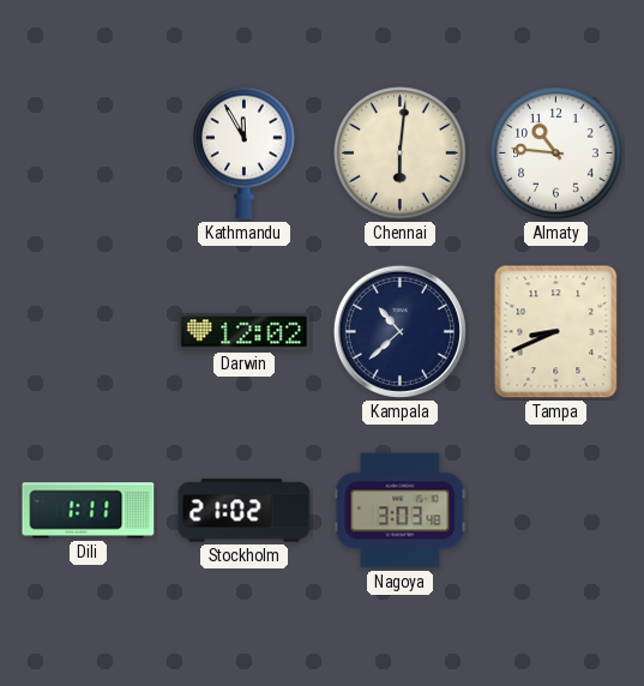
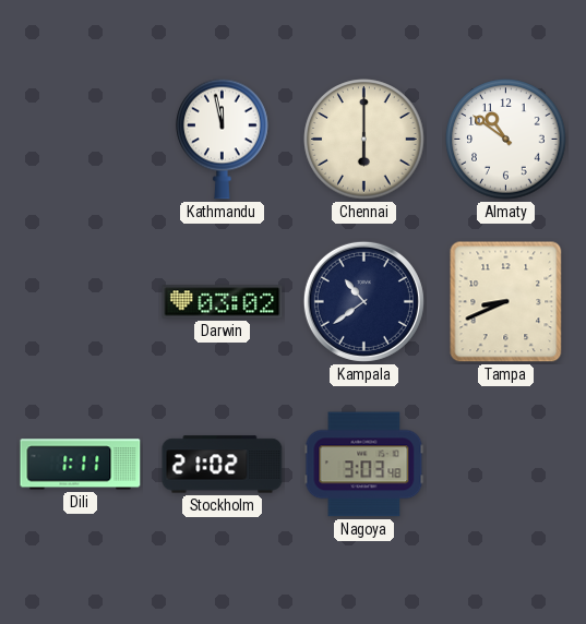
Kathmandu: 11:55 -> 11:58 (223, 139)
Chennai: 6:01 -> 6:00 (364, 140)
Almaty: 10:46 -> 10:51 (506, 140)
Darwin: 12:02 -> 03:02 (223, 302)
Kampala: 10:38 -> 10:39 (363, 301)
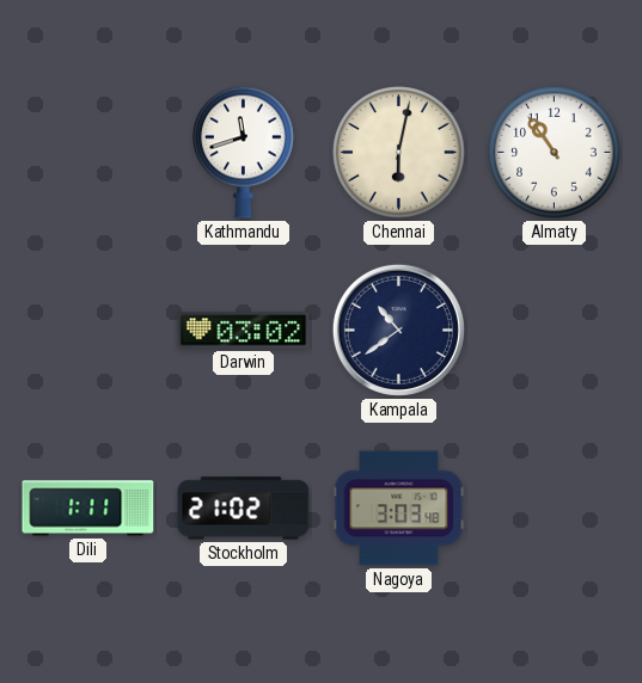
Kathmandu: 11:58 -> 11:42 (244, 152)
Chennai: 6:00 -> 6:02 (399, 153)
Almaty: 10:51 -> 10:54 (555, 153)
Tampa: 8:41 -> none (506, 302)
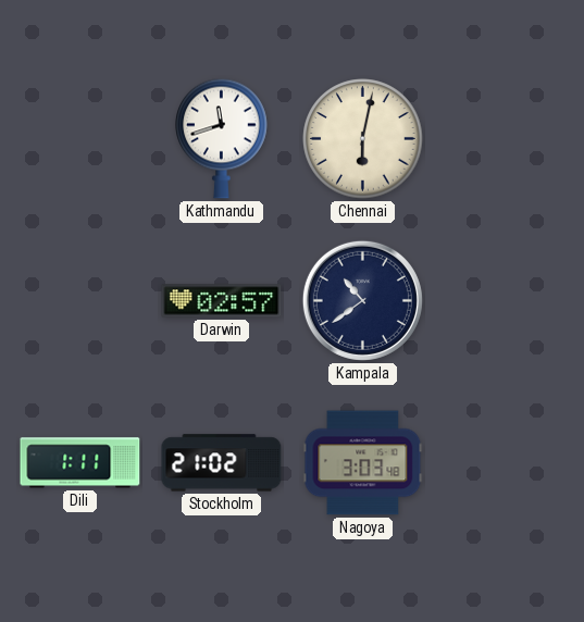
Almaty: 10:54 -> none (555, 153)
Darwin: 03:02 -> 02:57 (222, 301)
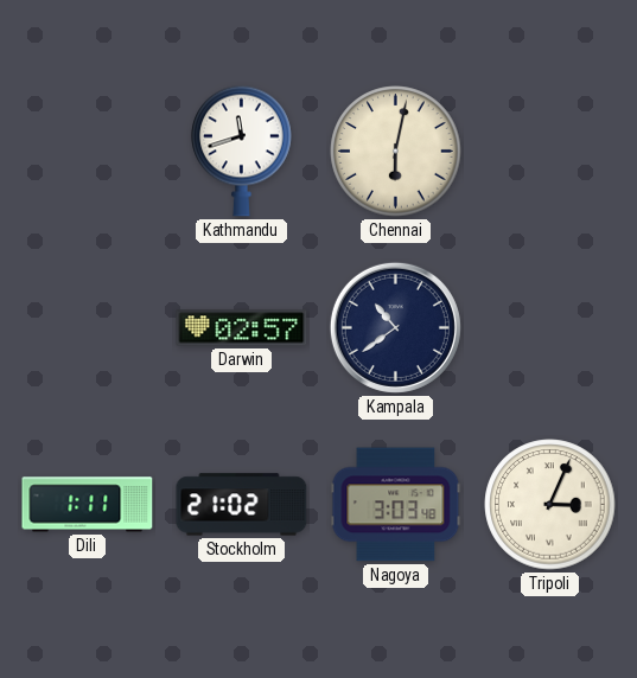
Tripoli: none -> 3:04 (550, 505)
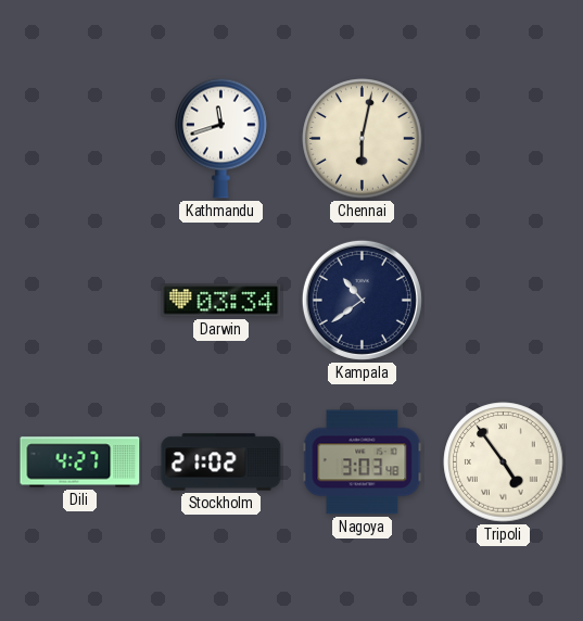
Darwin: 02:57 -> 03:34 (221, 301)
Dili: 1:11 -> 4:27 (80, 462)
Tripoli: 3:04 -> 4:54 (504, 462)
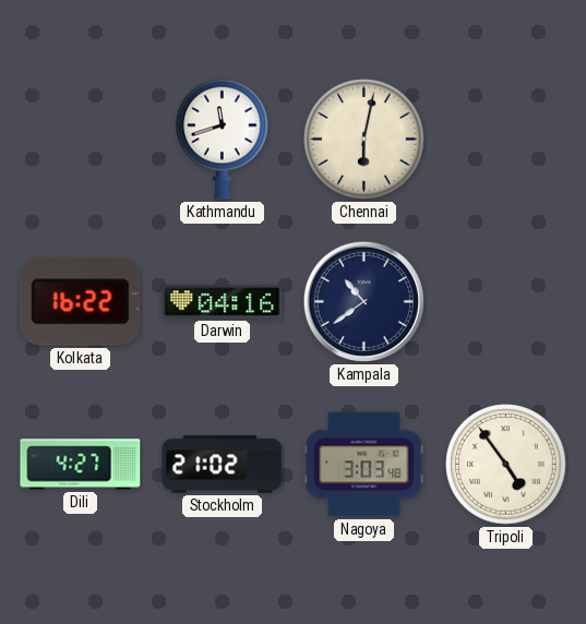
Kolkata: none -> 16:22 (81, 302)
Darwin: 03:34 -> 04:16 (223, 302)
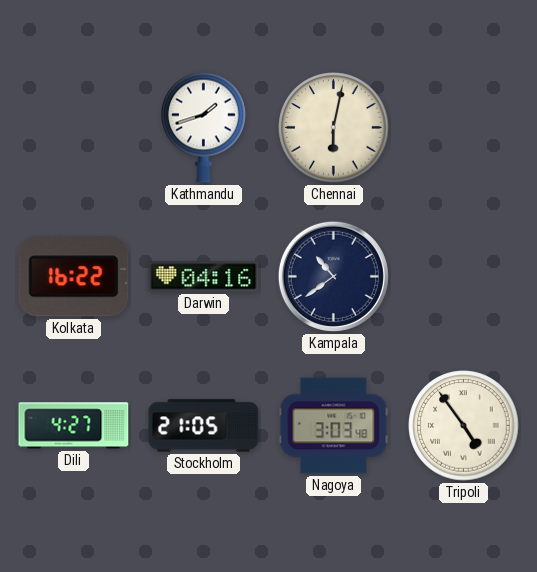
Kathmandu: 11:42 -> 1:42 (204, 127)
Stockholm: 21:02 -> 21:05 (204, 426)
